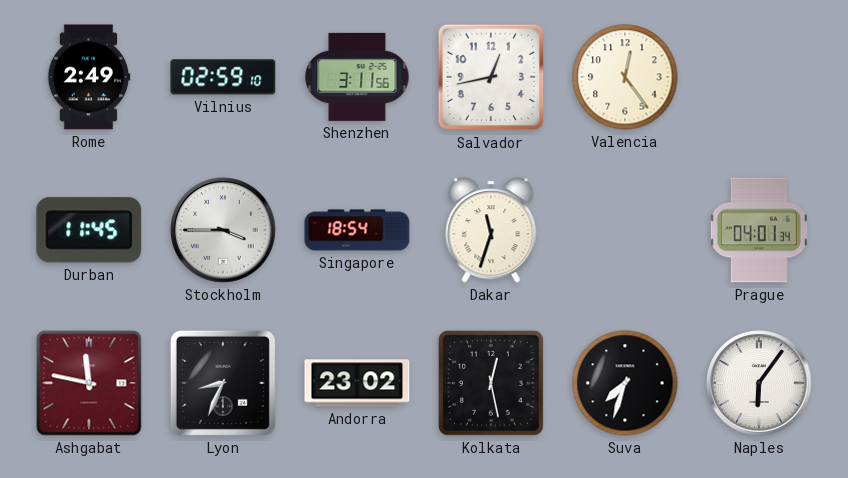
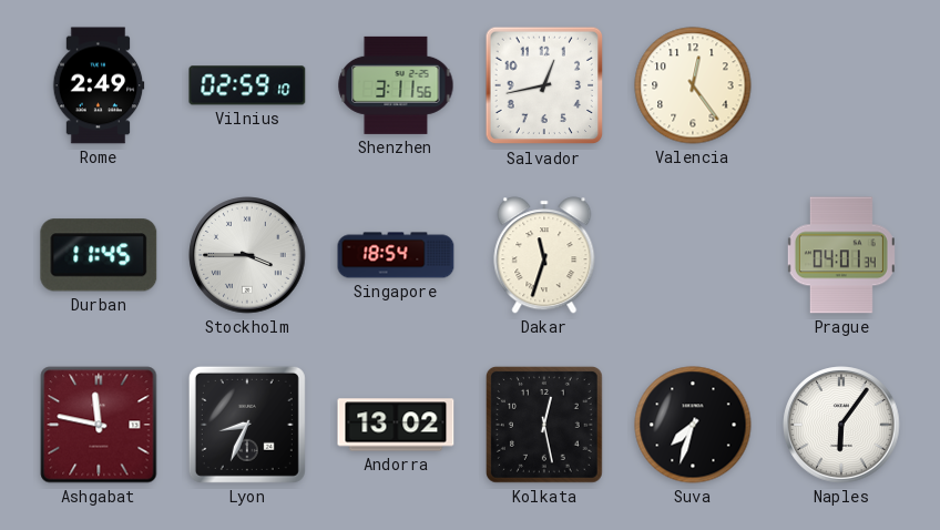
Andorra: 23:02 -> 13:02 (396, 425)
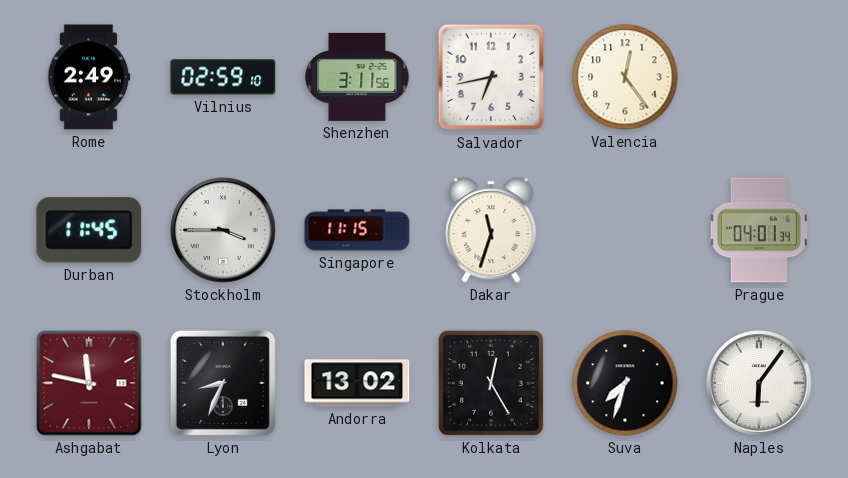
Salvador: 12:43 -> 6:43 (491, 77)
Singapore: 18:54 -> 11:15 (357, 230)
Kolkata: 12:28 -> 12:25 (491, 383)
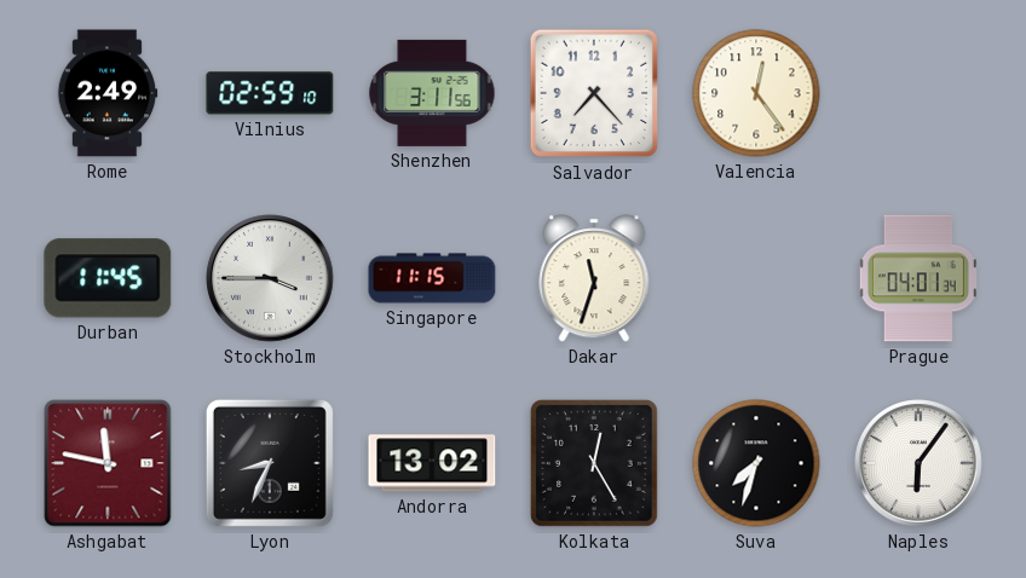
Salvador: 6:43 -> 7:23 (594, 93)
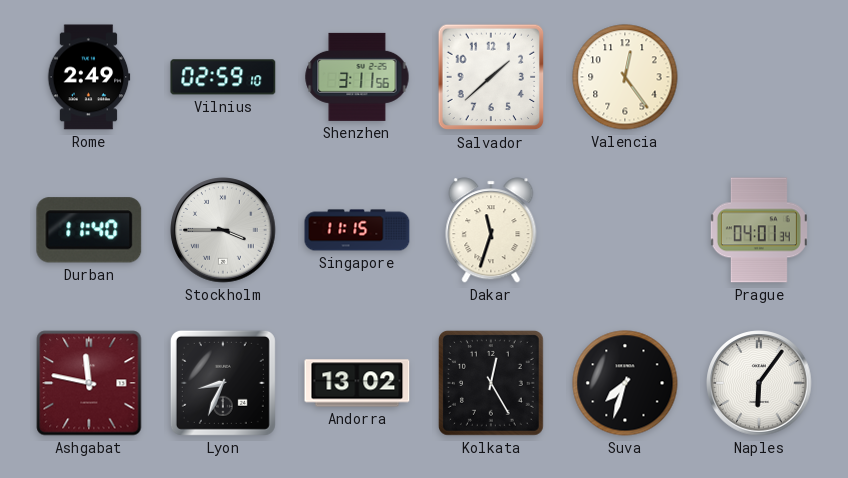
Salvador: 7:23 -> 1:38 (491, 77)
Durban: 11:45 -> 11:40 (89, 230)
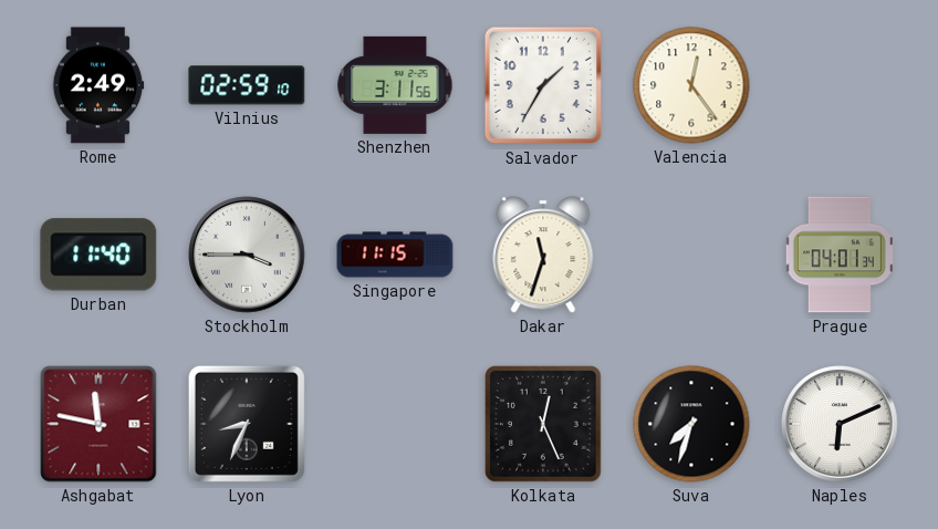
Salvador: 1:38 -> 1:35 (543, 85)
Andorra: 13:02 -> none (357, 383)
Kolkata: 12:25 -> 12:26 (543, 424)
Naples: 6:06 -> 6:11 (840, 424)
